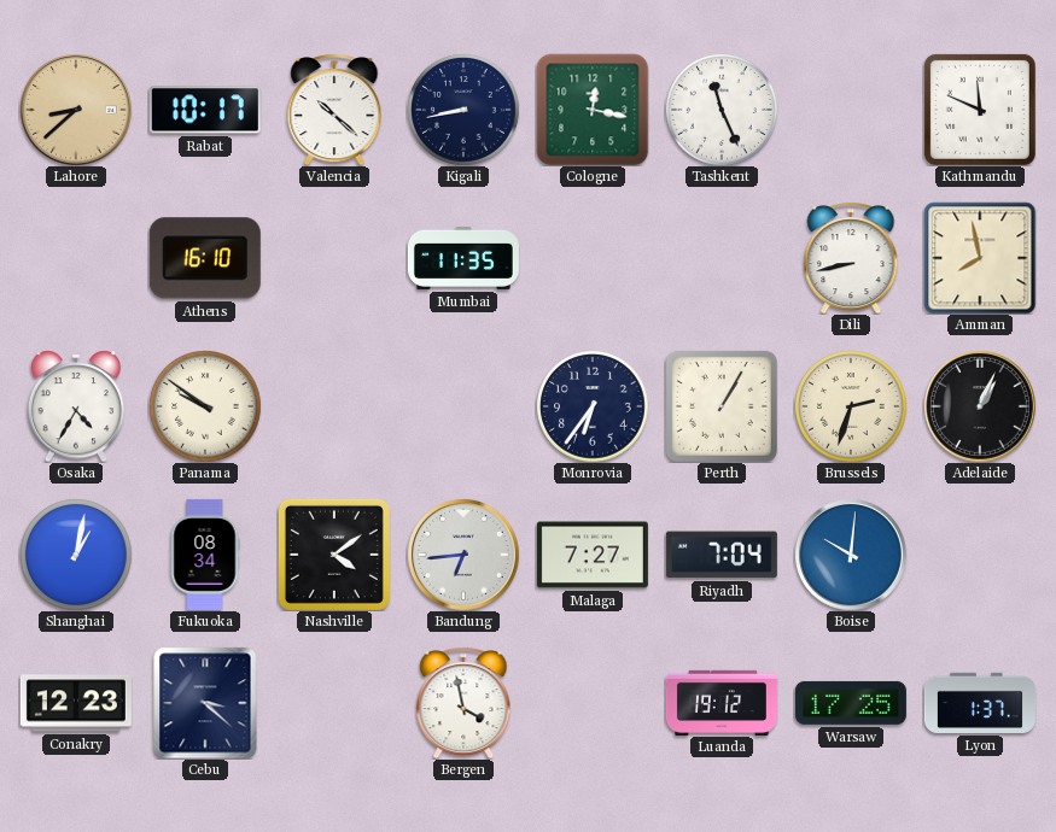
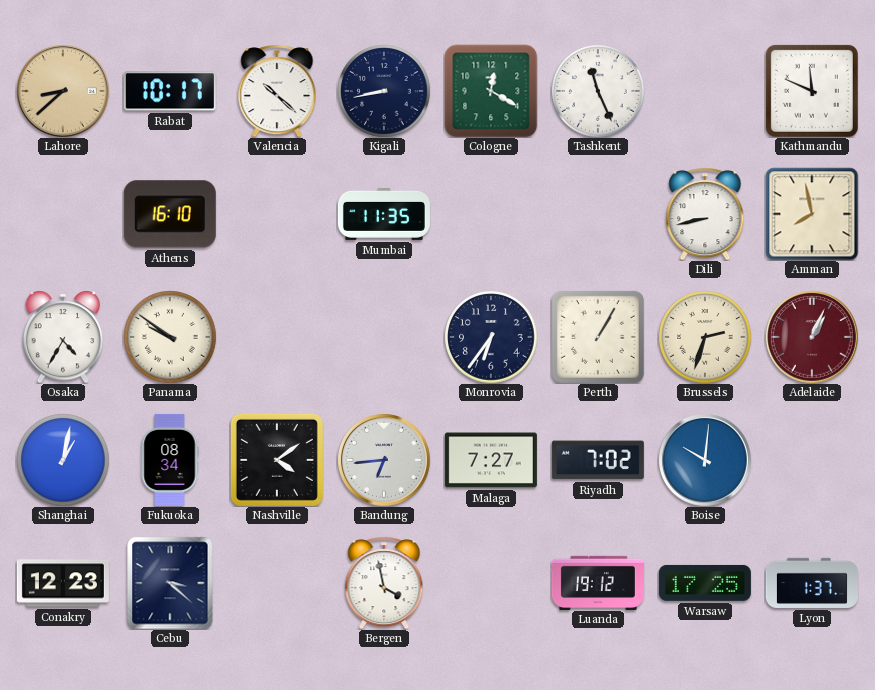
Cologne: 12:17 -> 12:20 (491, 91)
Adelaide dial: black -> burgundy (812, 337)
Riyadh: 7:04 -> 7:02 (598, 460)
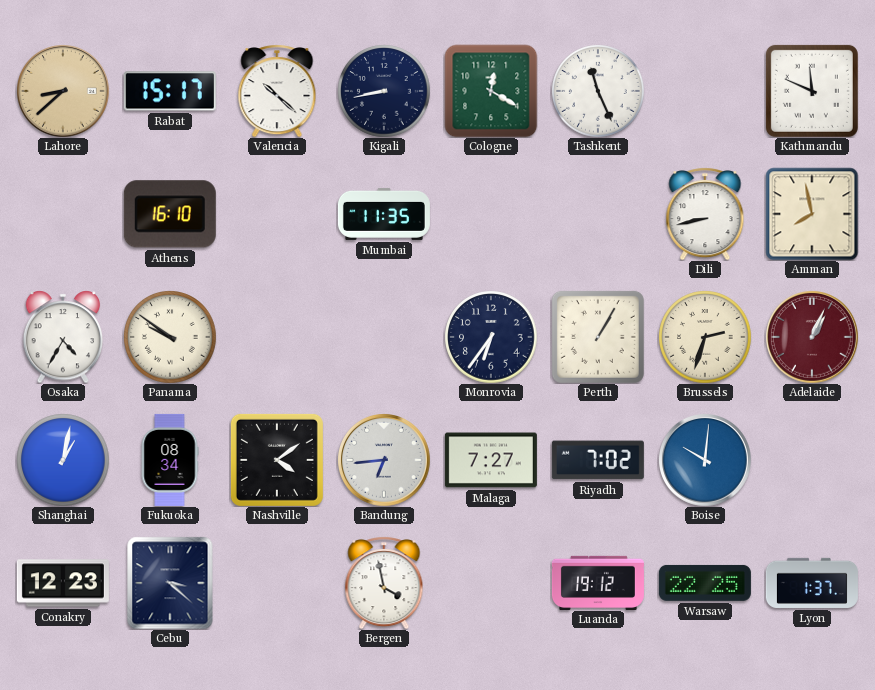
Rabat: 10:17 -> 15:17 (170, 91)
Warsaw: 17:25 -> 22:25 (705, 583)
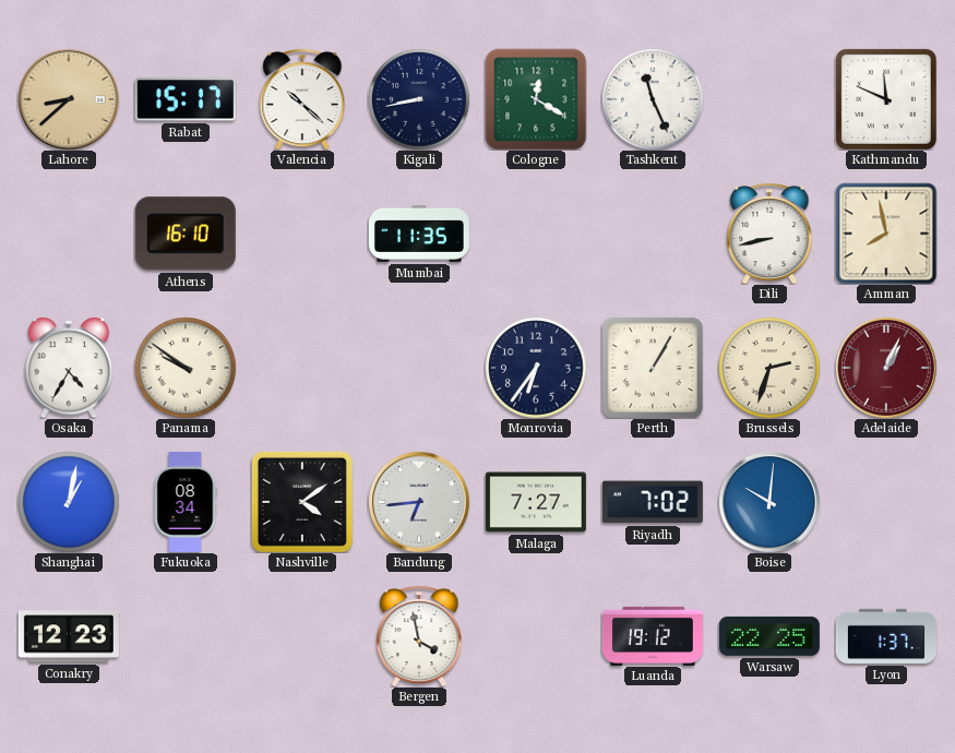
Cebu: 3:22 -> none (170, 583)
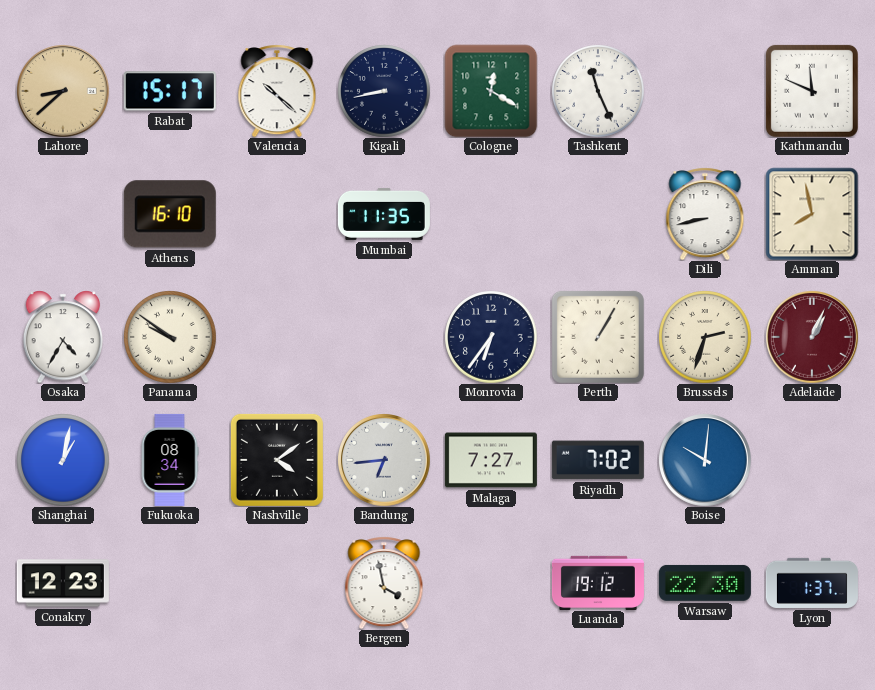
Warsaw: 22:25 -> 22:30 (705, 583)
